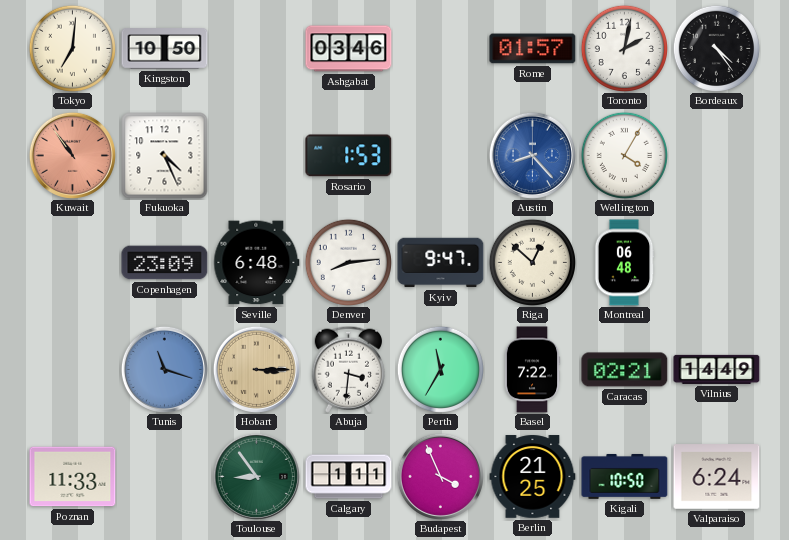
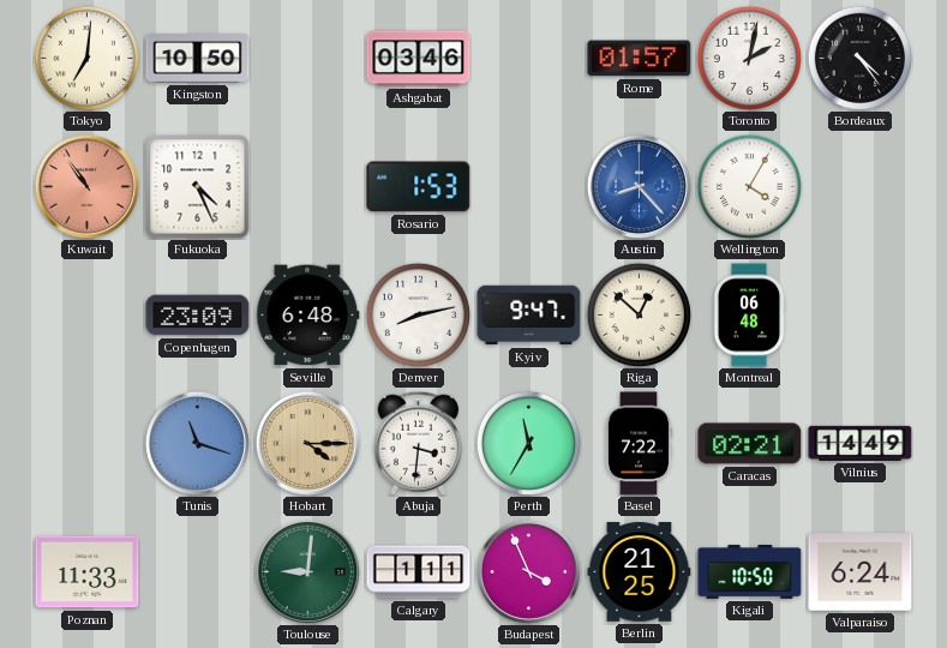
Denver: 8:14 -> 8:13 (418, 314)
Hobart: 3:15 -> 4:15 (307, 443)
Toulouse: 8:54 -> 9:01 (307, 571)
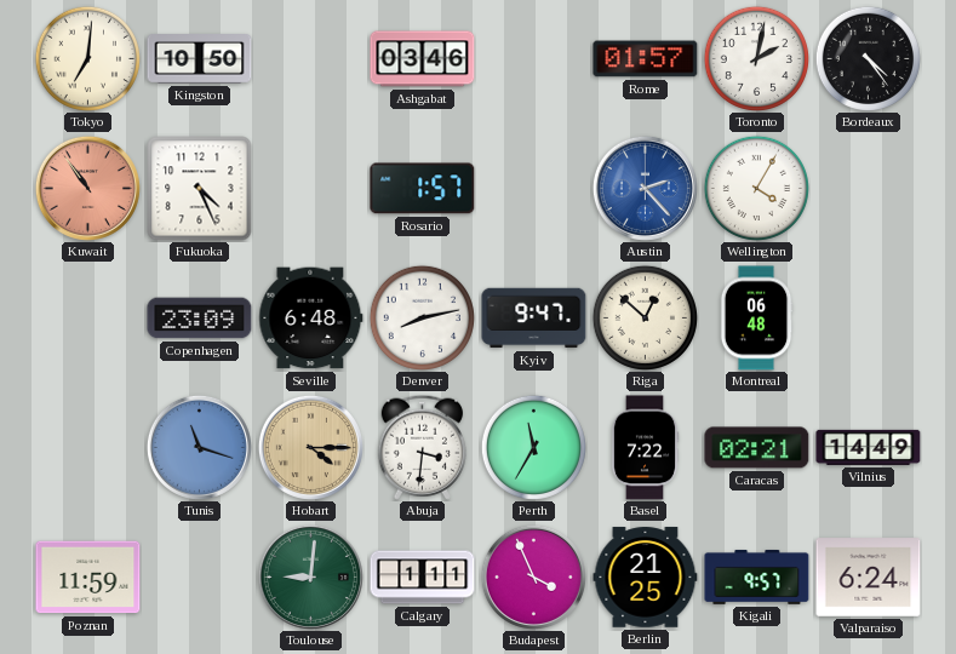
Rosario: 1:53 -> 1:57 (423, 189)
Austin: 8:23 -> 2:23 (645, 188)
Poznan: 11:33 -> 11:59 (88, 578)
Kigali: 10:50 -> 9:57 (757, 576)
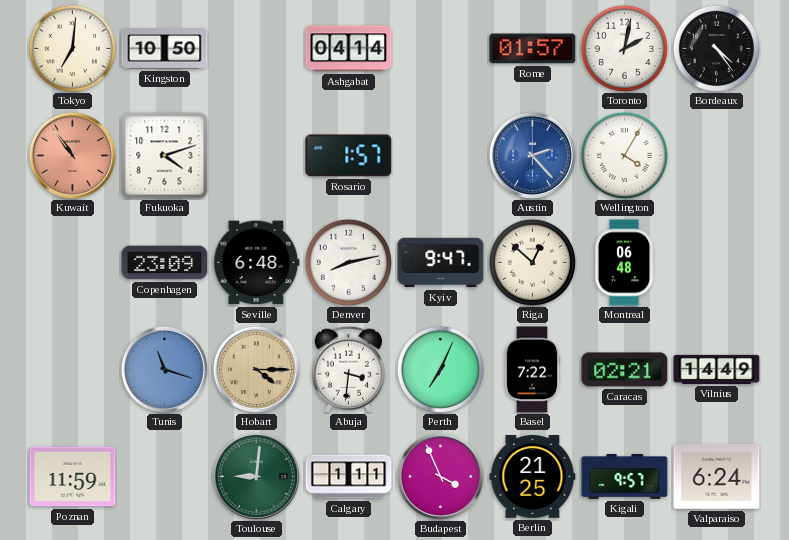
Ashgabat: 03:46 -> 04:14 (349, 49)
Fukuoka: 4:26 -> 4:12 (165, 156)
Perth: 11:35 -> 7:04 (440, 369)
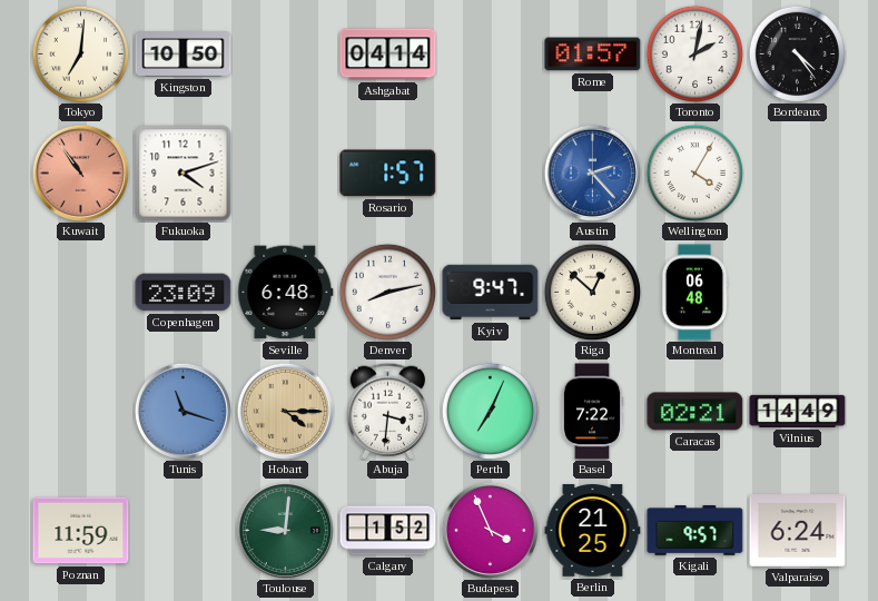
Calgary: 1:11 -> 1:52 (388, 531)
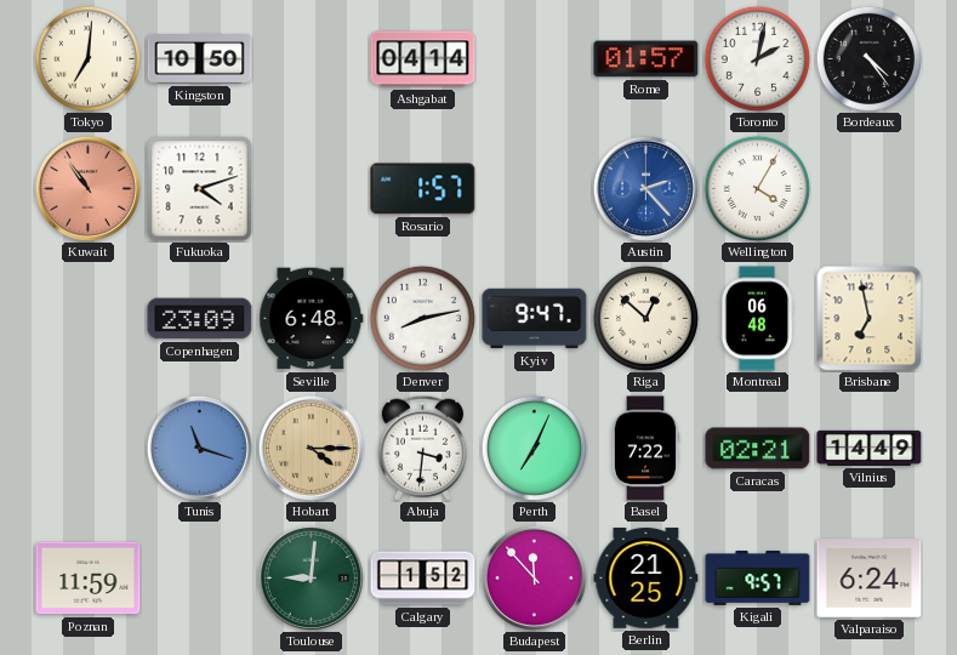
Brisbane: none -> 6:58 (870, 319)
Budapest: 3:56 -> 11:53 (534, 577)
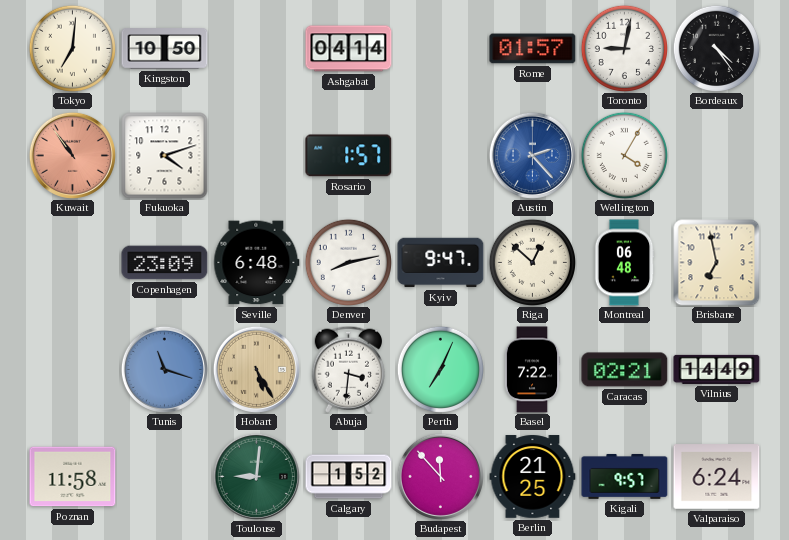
Toronto: 2:02 -> 9:02 (624, 48)
Hobart: 4:15 -> 5:25 (256, 369)
Poznan: 11:59 -> 11:58 (73, 477)
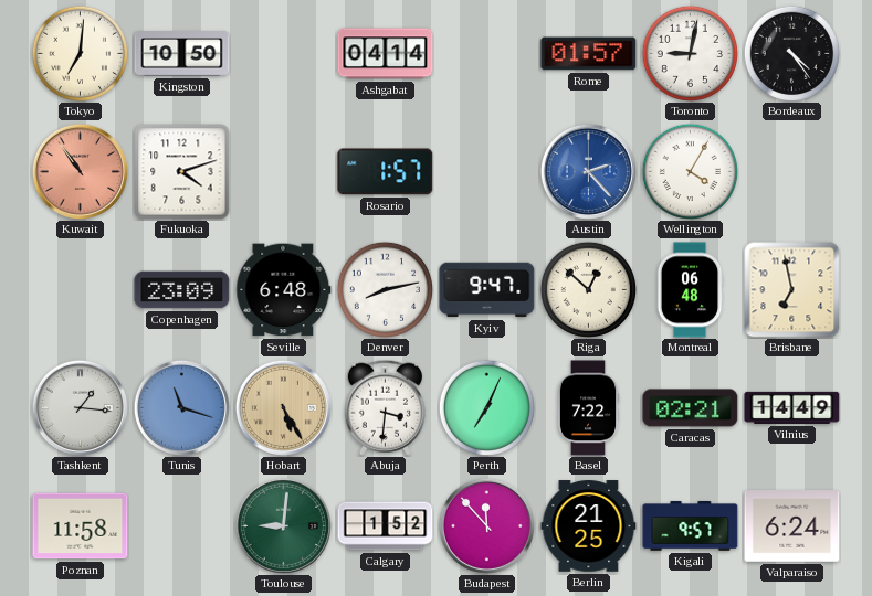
Tashkent: none -> 1:16 (80, 407)
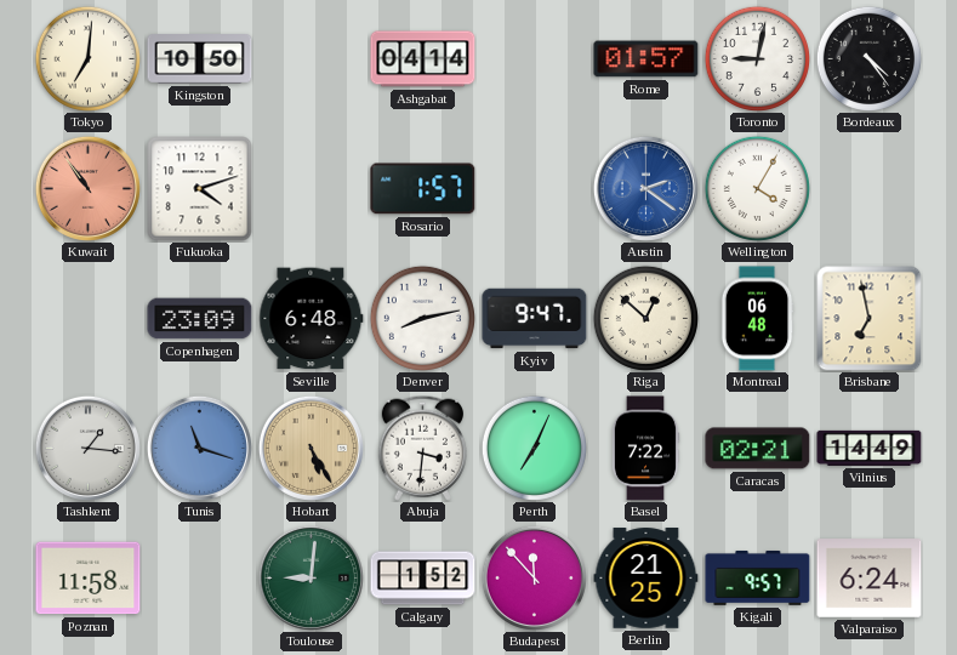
Austin: 2:23 -> 2:21 (645, 188)
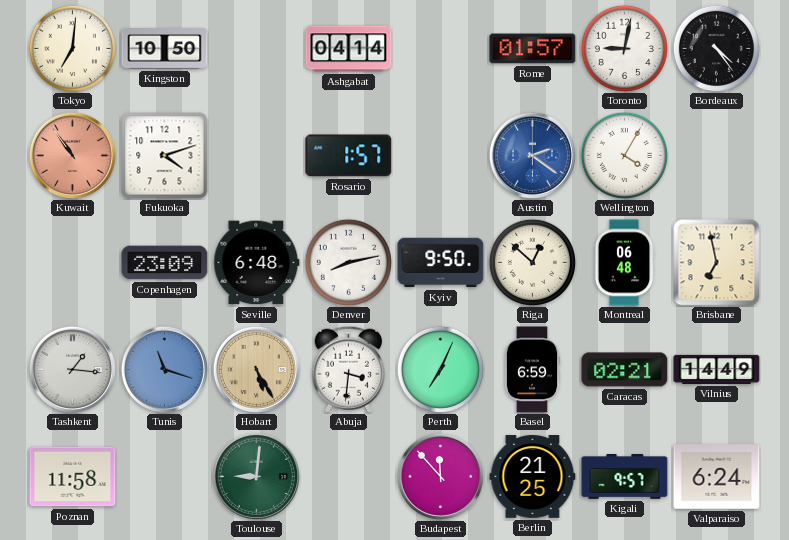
Kyiv: 9:47 -> 9:50 (441, 263)
Basel: 7:22 -> 6:59 (532, 370)
Calgary: 1:52 -> none (423, 579)
